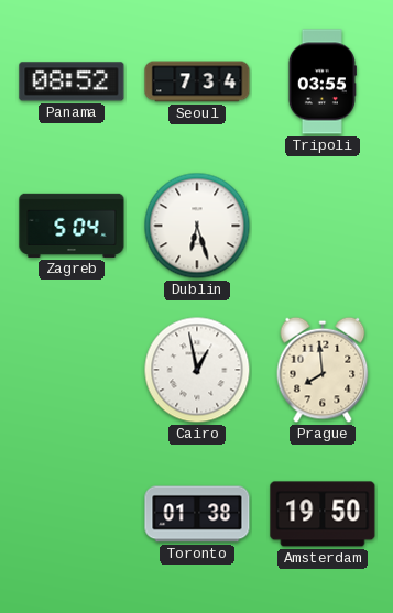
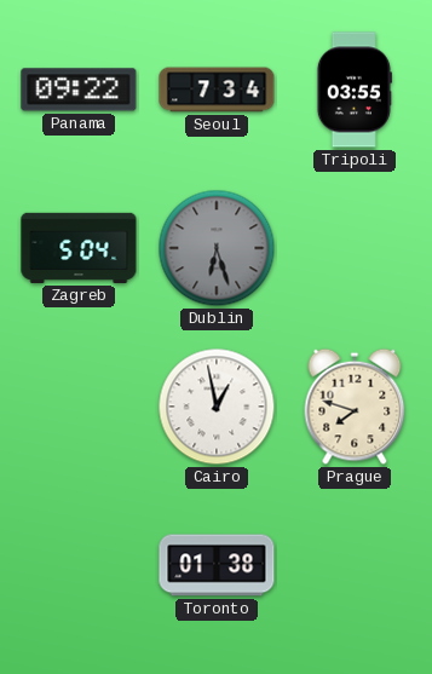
Panama: 08:52 -> 09:22 (79, 90)
Dublin dial: white -> grey (217, 248)
Prague: 7:59 -> 7:48 (355, 407)
Amsterdam: 19:50 -> none (323, 514)
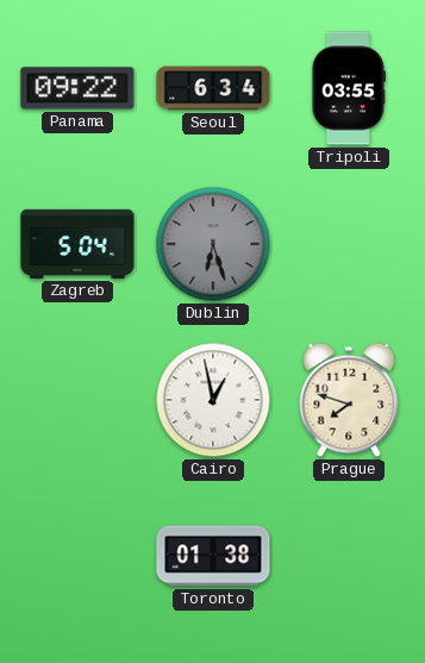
Seoul: 7:34 -> 6:34 (213, 88)
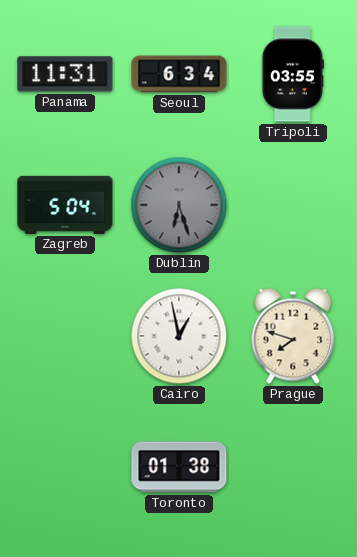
Panama: 09:22 -> 11:31 (65, 74)
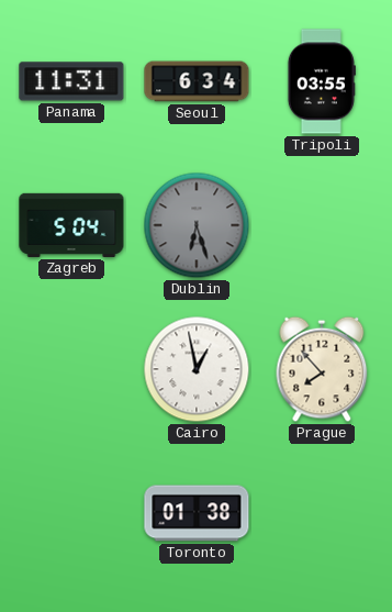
Prague: 7:48 -> 7:53 (322, 369)
